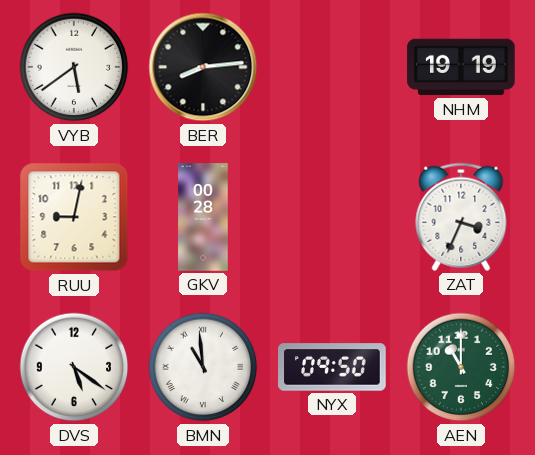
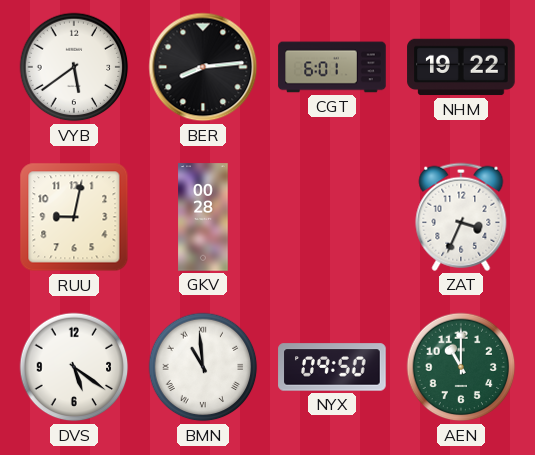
CGT: none -> 6:01 (332, 67)
NHM: 19:19 -> 19:22 (461, 67)
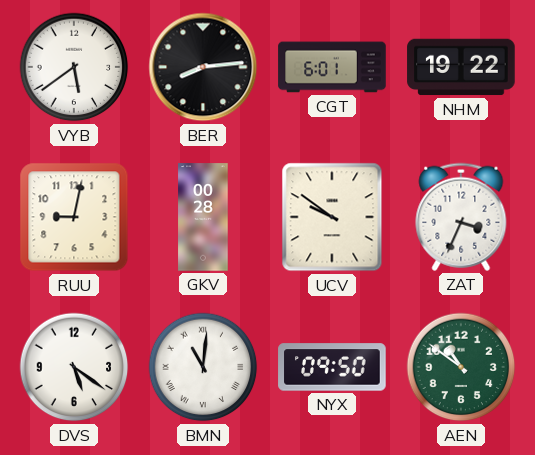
UCV: none -> 9:51 (332, 217)
BMN: 10:59 -> 11:01 (203, 367)
AEN: 11:00 -> 10:51 (461, 367)
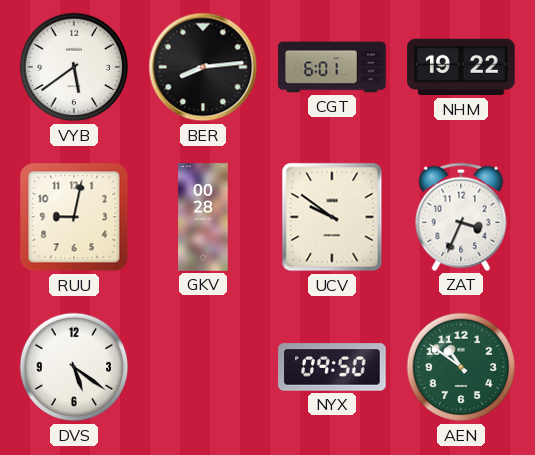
BMN: 11:01 -> none (203, 367)
